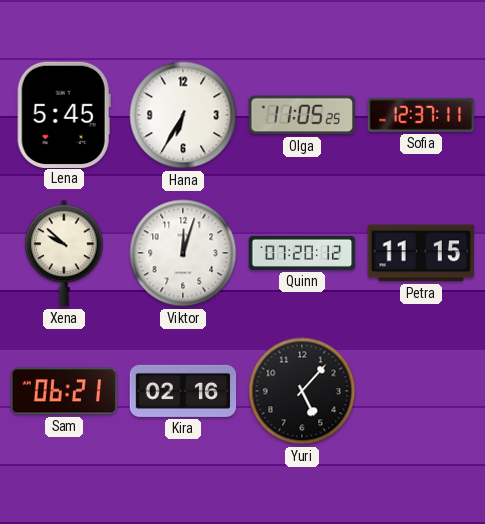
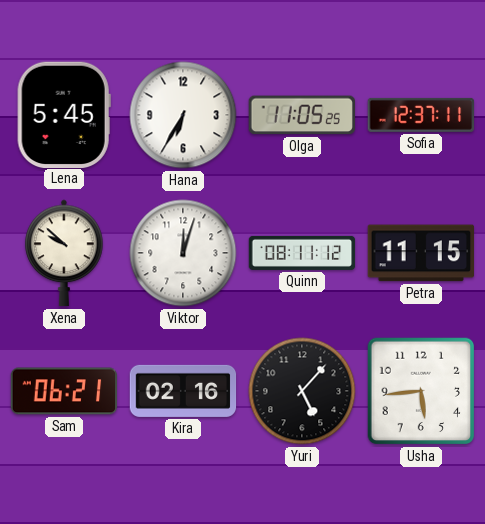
Quinn: 07:20 -> 08:11 (302, 253)
Usha: none -> 5:44 (421, 391)
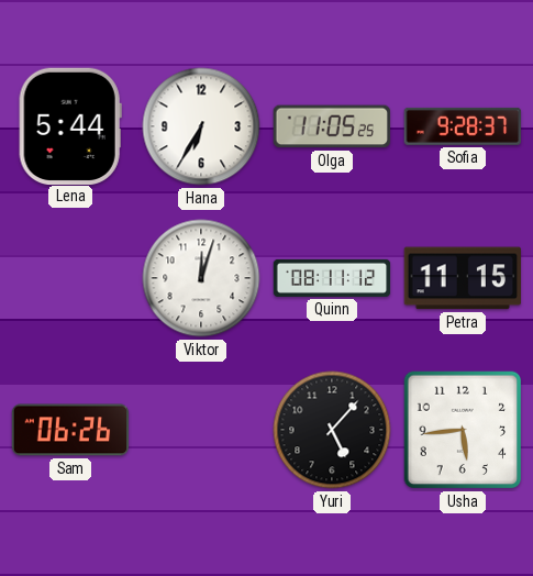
Lena: 5:45 -> 5:44 (70, 125)
Sofia: 12:37 -> 9:28 (463, 126)
Xena: 9:52 -> none (64, 253)
Sam: 06:21 -> 06:26 (70, 430)
Kira: 02:16 -> none (183, 391)
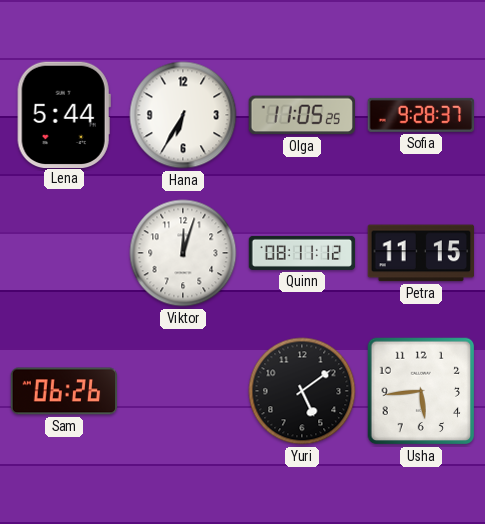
Yuri: 5:07 -> 5:09 (302, 391)
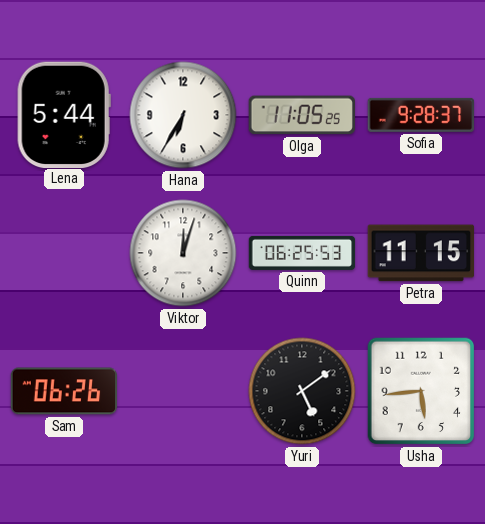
Quinn: 08:11 -> 06:25 (302, 253)
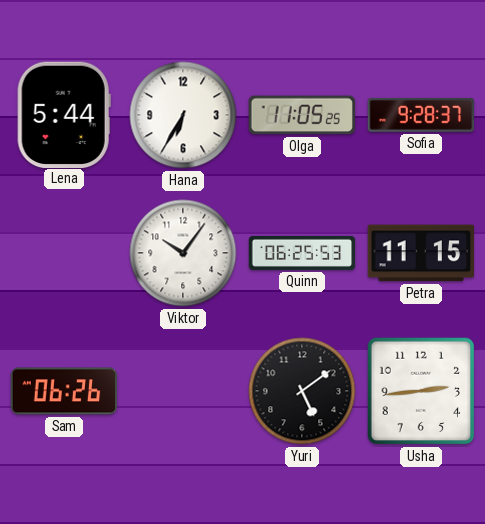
Viktor: 12:03 -> 10:06 (183, 253)
Usha: 5:44 -> 2:44 (421, 391)
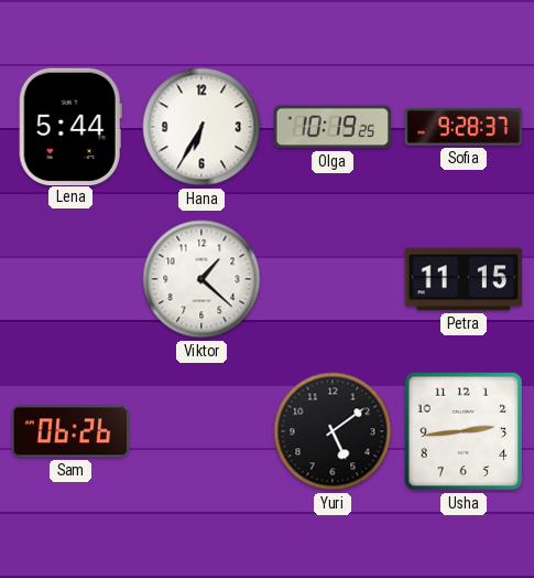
Olga: 11:05 -> 10:19 (331, 127)
Viktor: 10:06 -> 1:22 (201, 279)
Quinn: 06:25 -> none (302, 253)
